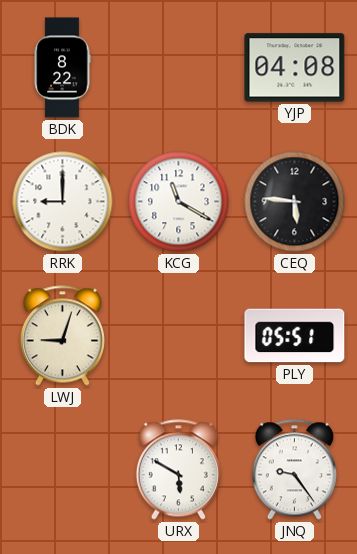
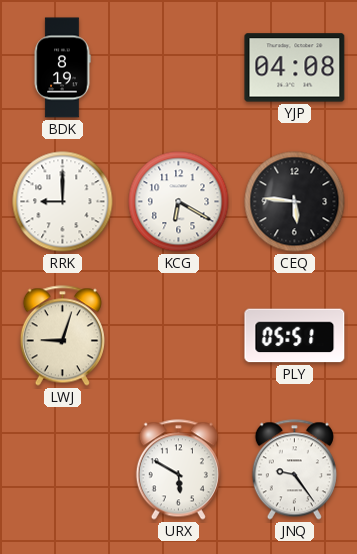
BDK: 8:22 -> 8:19 (62, 68)
KCG: 11:20 -> 6:20 (179, 202)
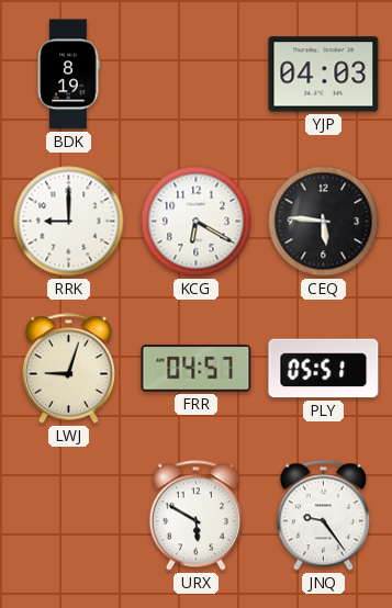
YJP: 04:08 -> 04:03 (324, 75)
FRR: none -> 04:57 (197, 369)
